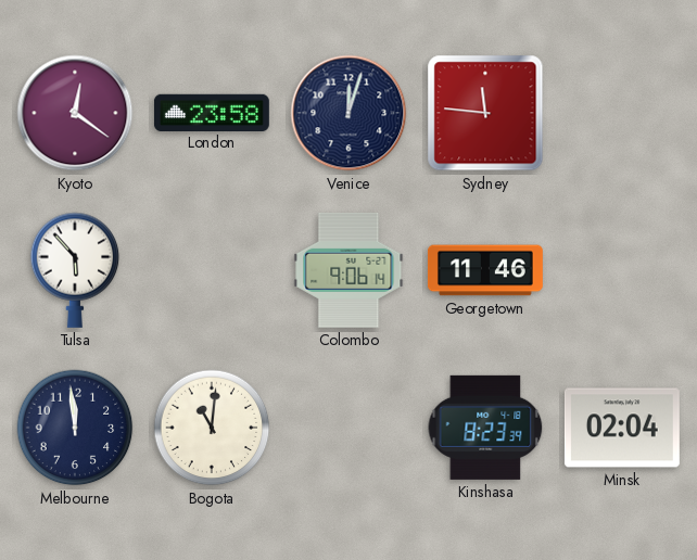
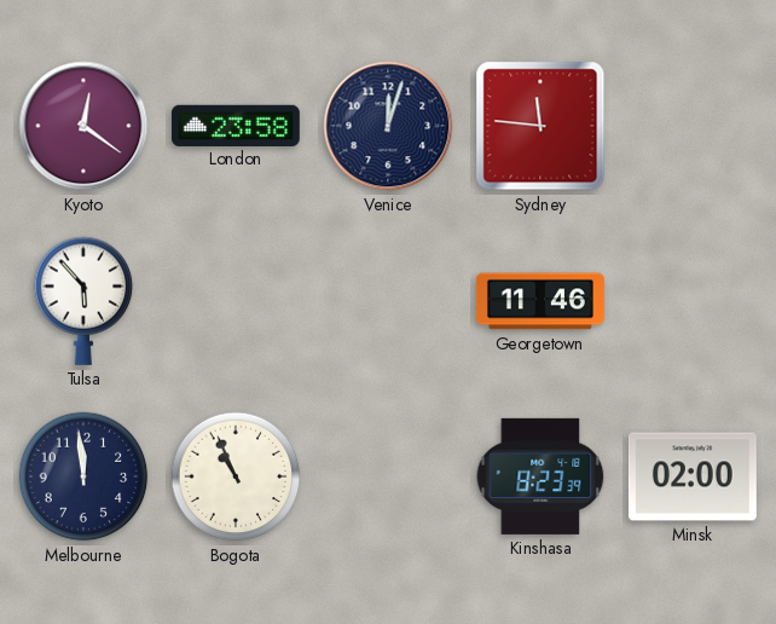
Colombo: 9:06 -> none (348, 270)
Bogota: 11:01 -> 10:56 (236, 476)
Minsk: 02:04 -> 02:00 (693, 476)
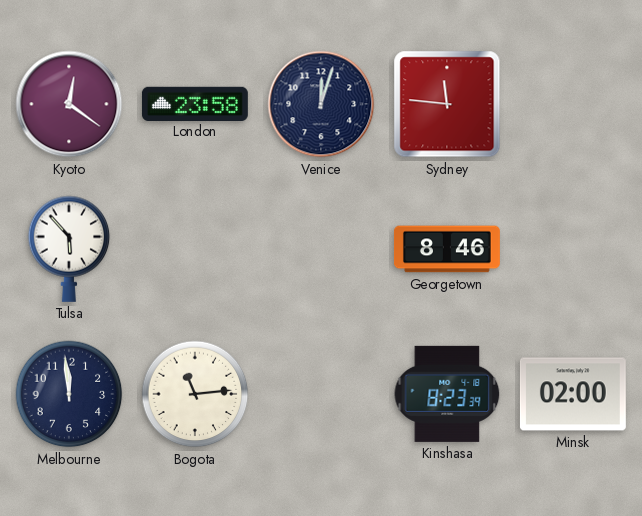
Georgetown: 11:46 -> 8:46 (447, 249)
Bogota: 10:56 -> 11:14 (195, 394)
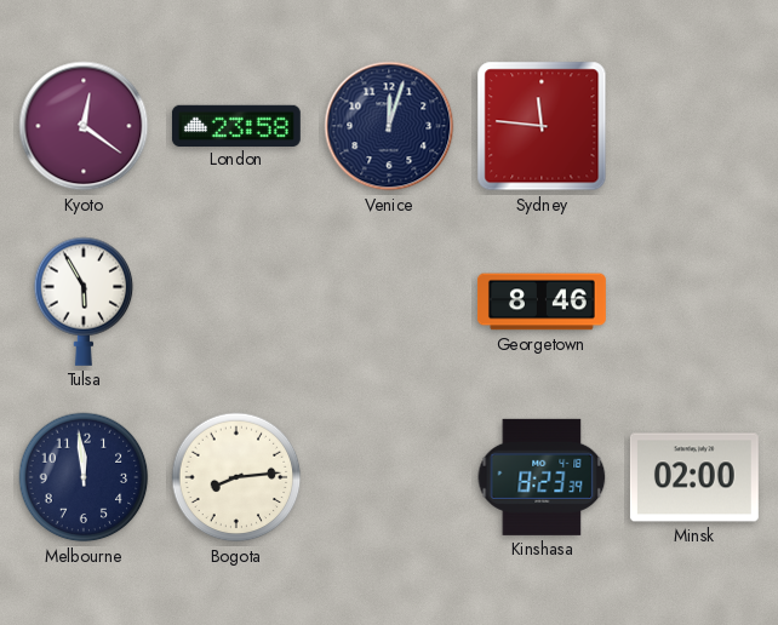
Tulsa: 5:53 -> 5:55 (84, 302)
Bogota: 11:14 -> 8:14 (236, 477)
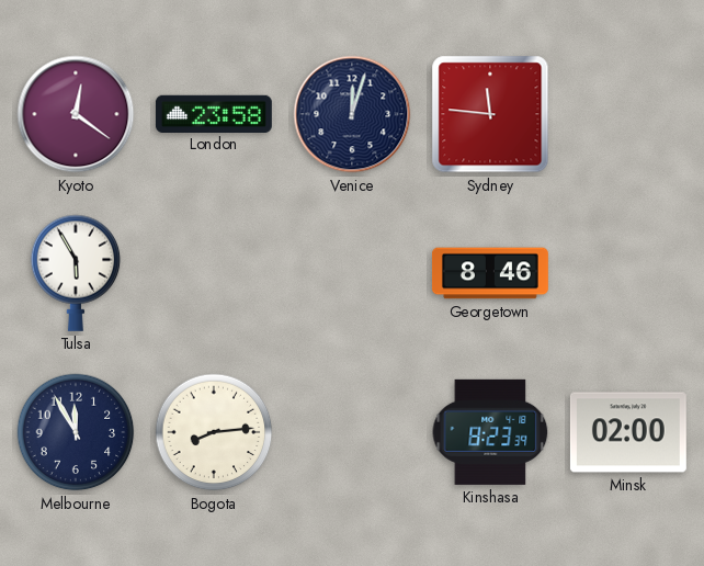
Melbourne: 11:59 -> 11:55 (76, 432)
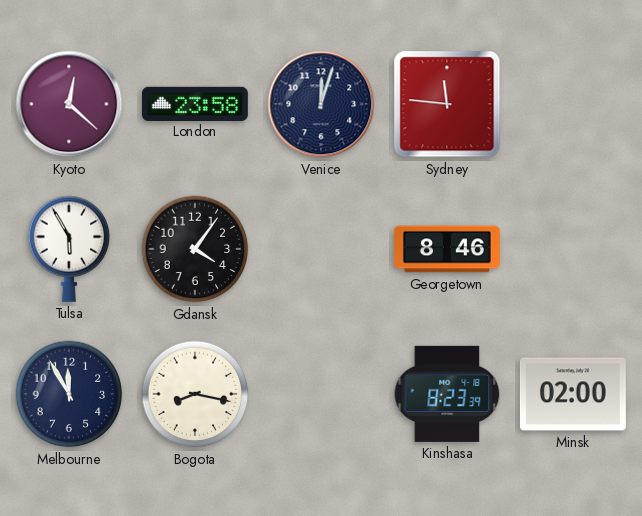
Kyoto: 12:21 -> 12:22 (69, 104)
Gdansk: none -> 4:06 (195, 249)
Bogota: 8:14 -> 8:17 (195, 394)
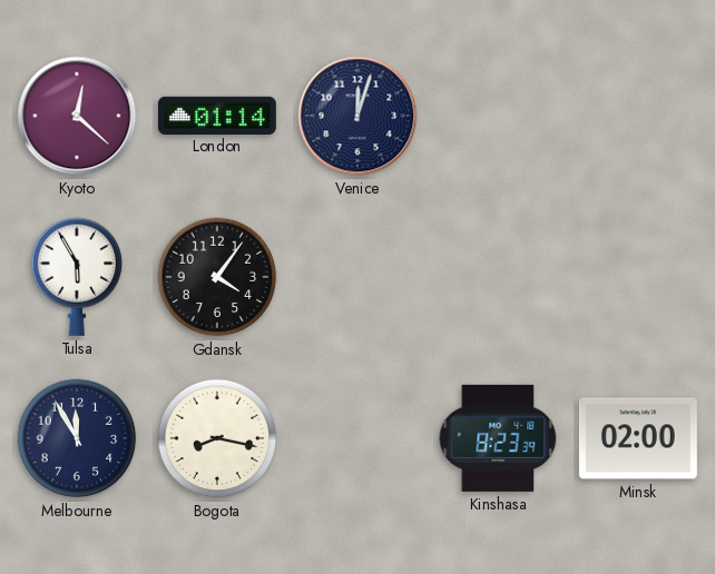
London: 23:58 -> 01:14 (217, 115)
Sydney: 11:46 -> none (447, 104)
Georgetown: 8:46 -> none (447, 249)
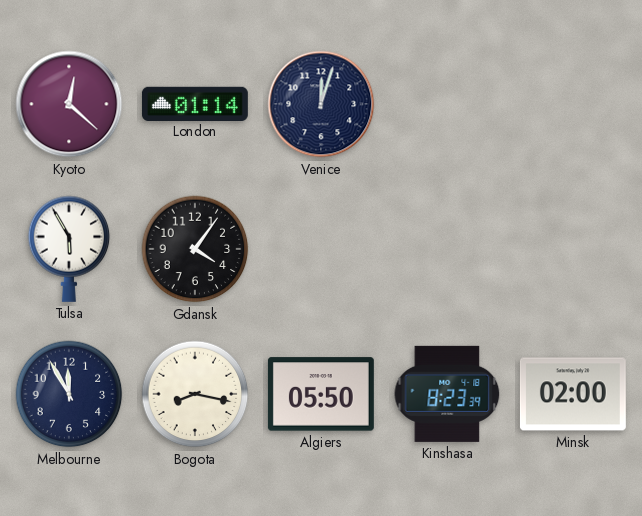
Algiers: none -> 05:50 (321, 394)
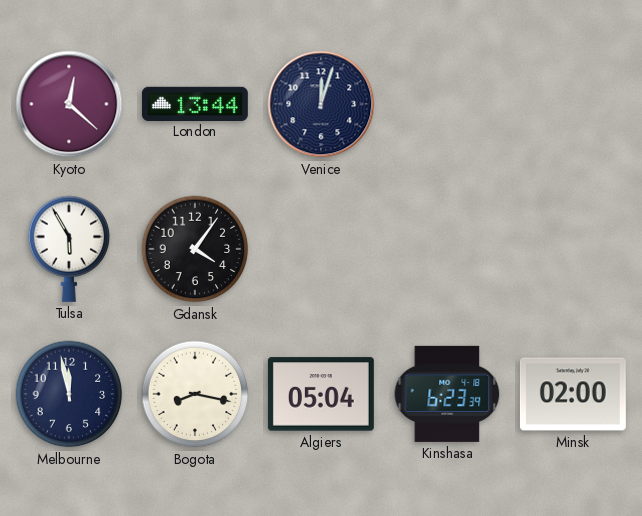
London: 01:14 -> 13:44 (195, 103)
Melbourne: 11:55 -> 11:58 (69, 394)
Algiers: 05:50 -> 05:04 (321, 394)
Kinshasa: 8:23 -> 6:23 (447, 394)
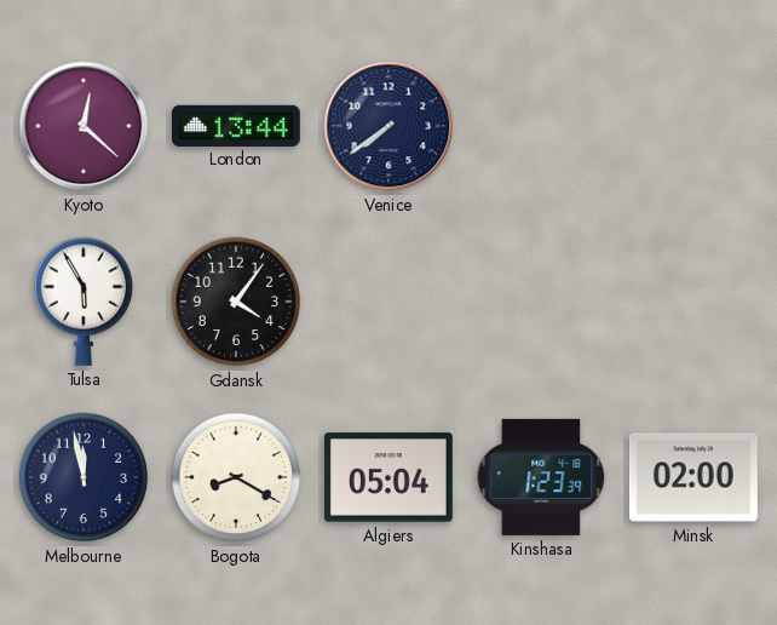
Venice: 12:03 -> 7:39 (388, 126)
Bogota: 8:17 -> 8:20 (236, 477)
Kinshasa: 6:23 -> 1:23 (541, 477)
